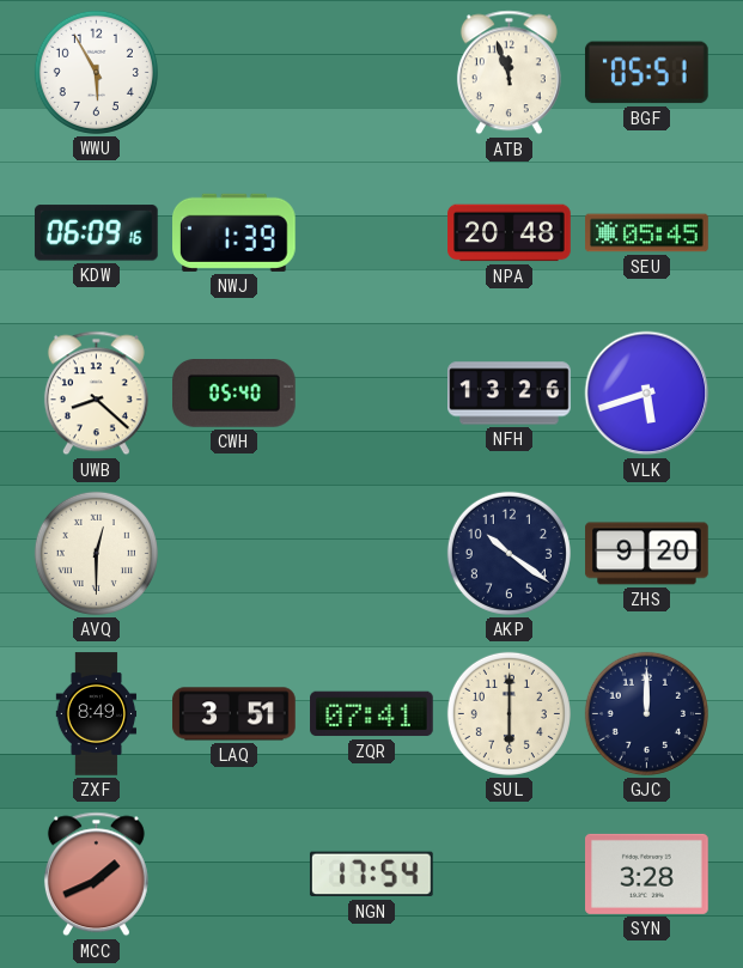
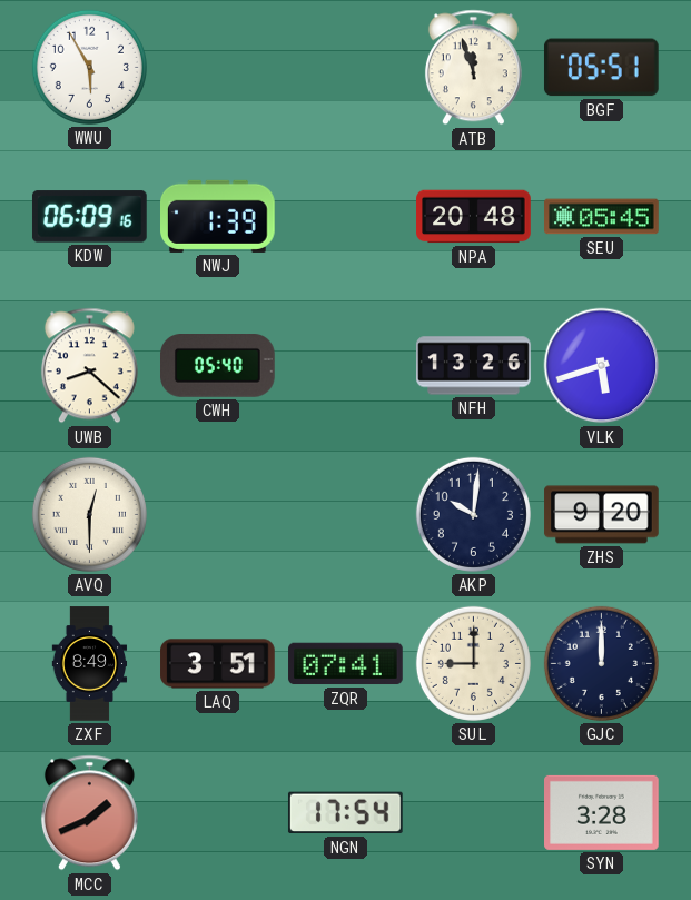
AKP: 10:21 -> 10:01 (473, 514)
SUL: 6:00 -> 9:00 (473, 663)
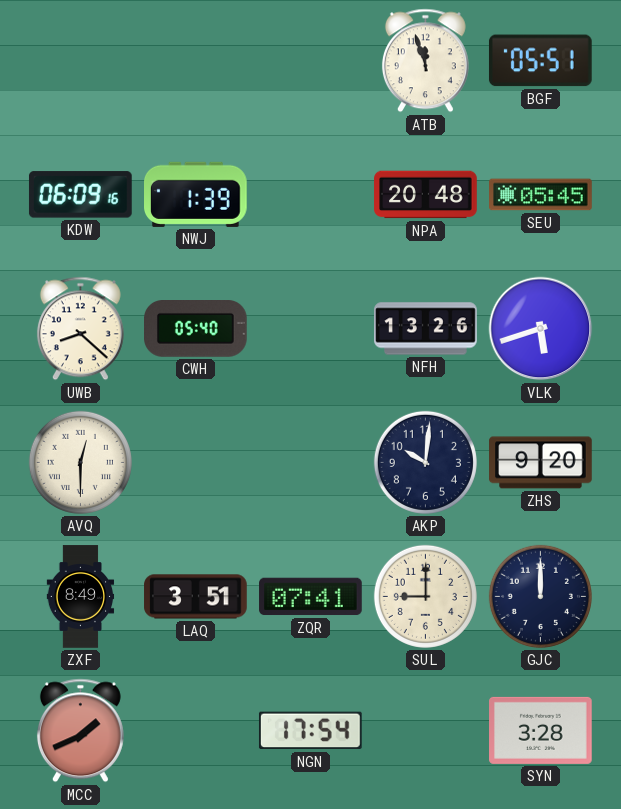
WWU: 5:55 -> none (89, 67)
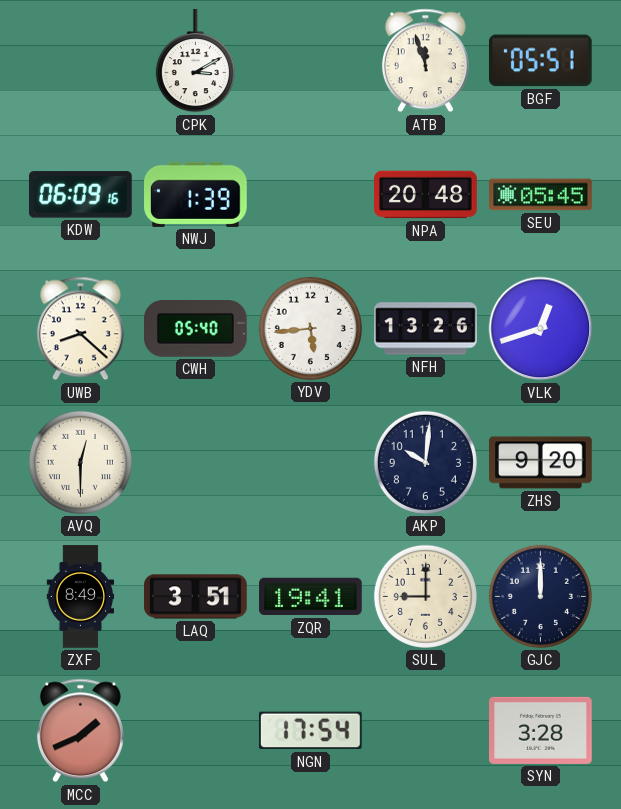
CPK: none -> 3:10 (195, 61)
YDV: none -> 5:44 (310, 328)
VLK: 5:42 -> 12:42 (541, 329)
ZQR: 07:41 -> 19:41 (311, 597)
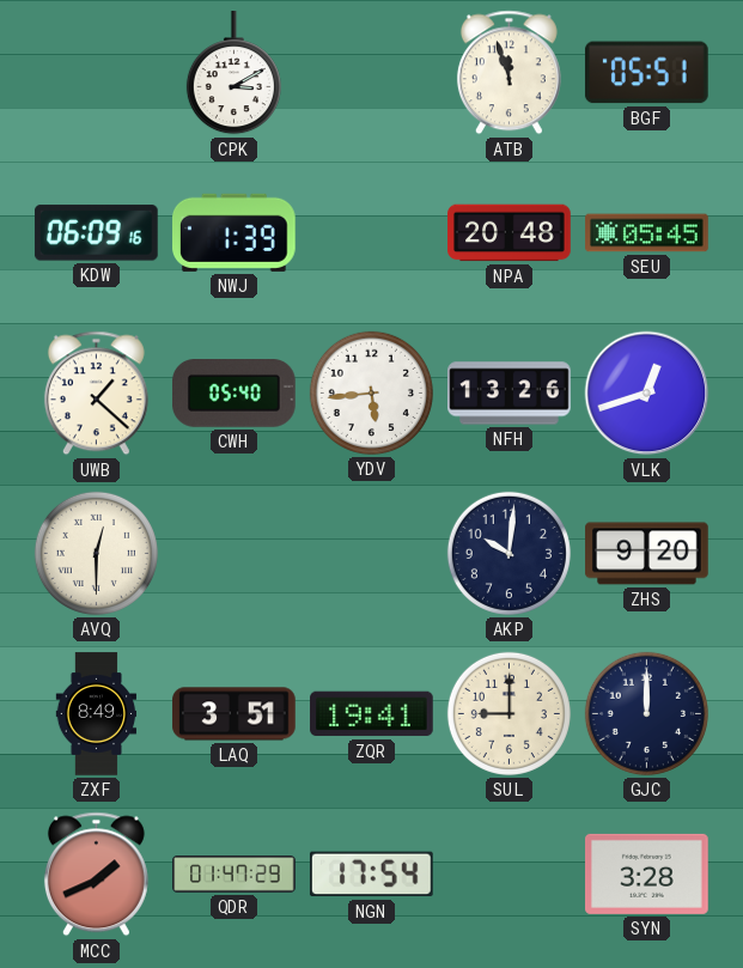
UWB: 8:22 -> 1:22 (96, 394)
QDR: none -> 01:47 (235, 875)
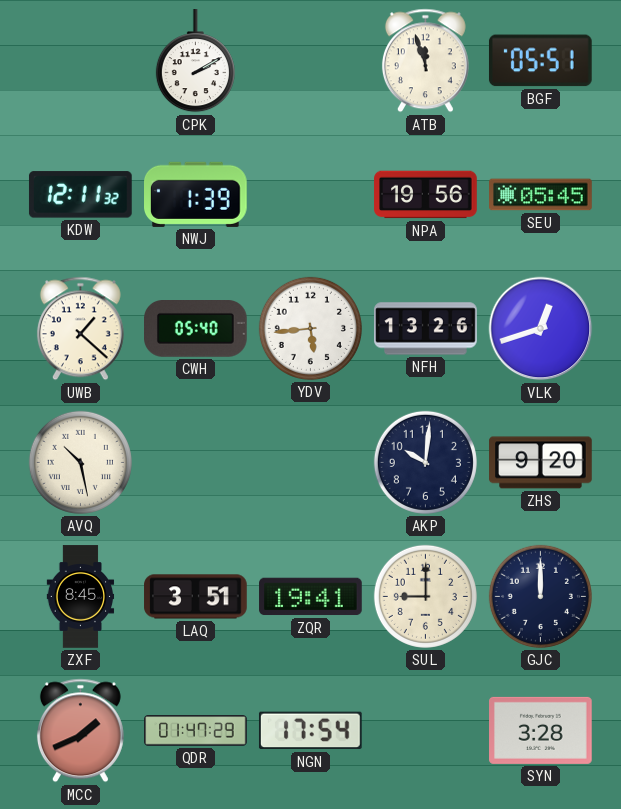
CPK: 3:10 -> 2:10 (195, 61)
KDW: 06:09 -> 12:11 (80, 195)
NPA: 20:48 -> 19:56 (426, 195)
AVQ: 12:30 -> 10:28 (80, 462)
ZXF: 8:49 -> 8:45 (81, 597)
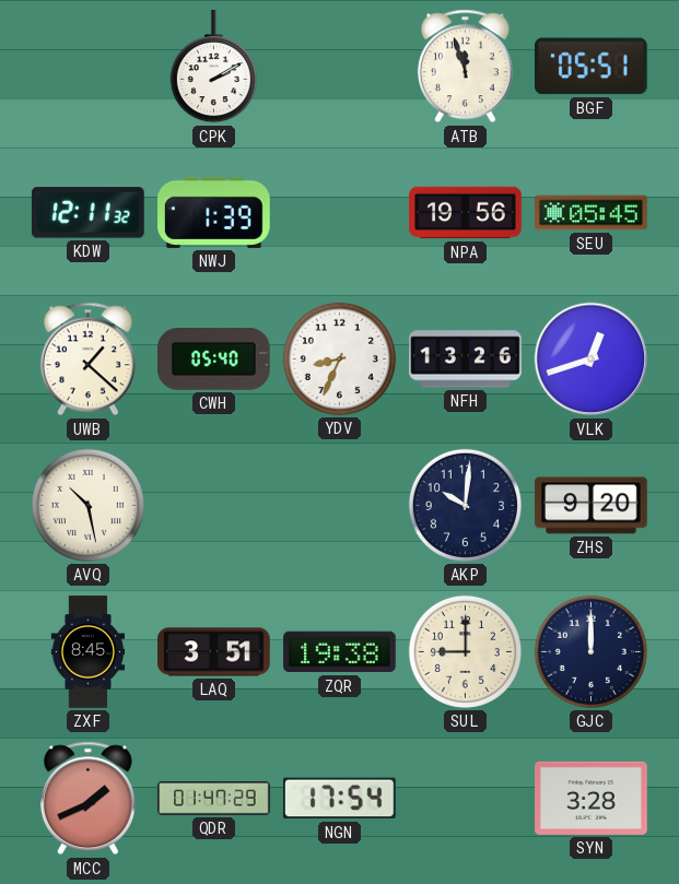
YDV: 5:44 -> 8:34 (339, 358)
ZQR: 19:41 -> 19:38 (340, 652)
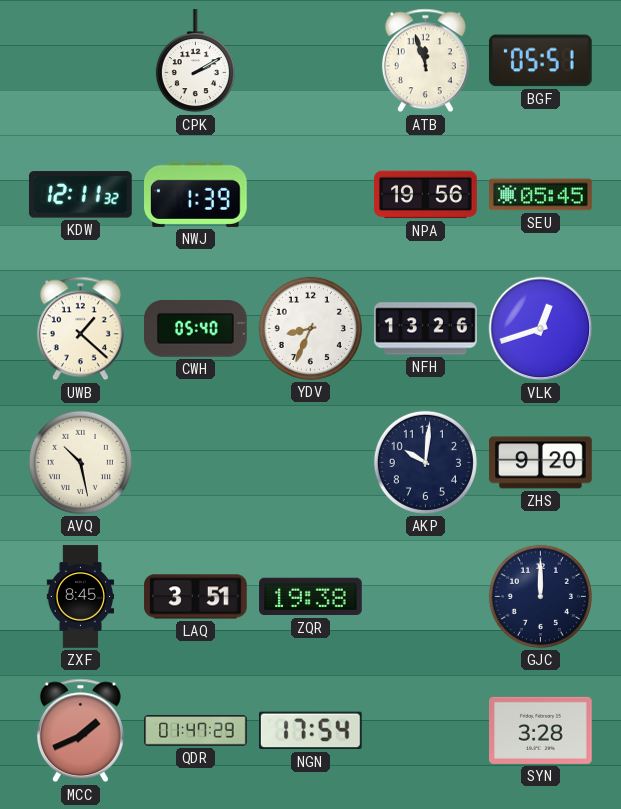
SUL: 9:00 -> none (465, 651)
